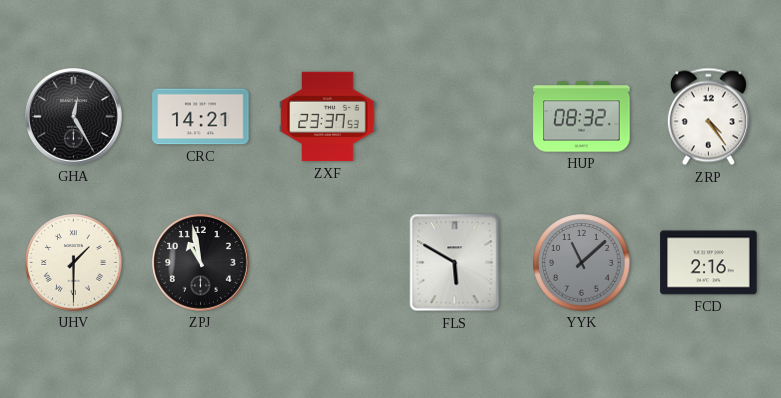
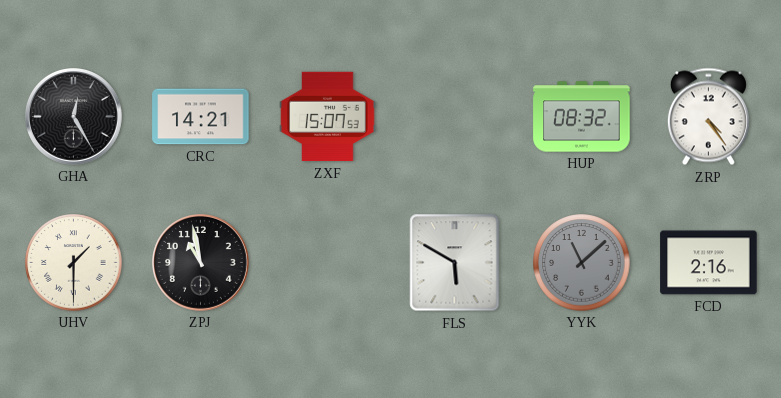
ZXF: 23:37 -> 15:07 (328, 117)
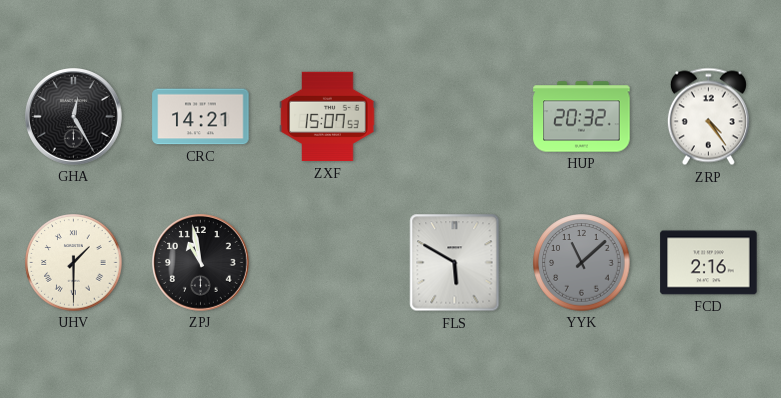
HUP: 08:32 -> 20:32 (582, 117)
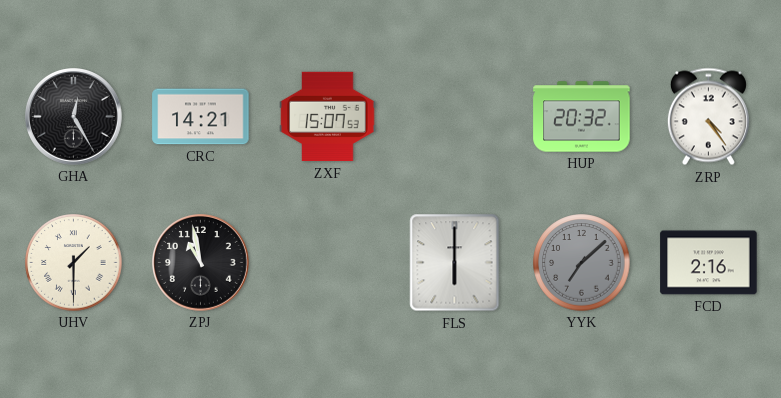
FLS: 5:50 -> 6:00 (455, 263)
YYK: 11:08 -> 7:08 (582, 263)
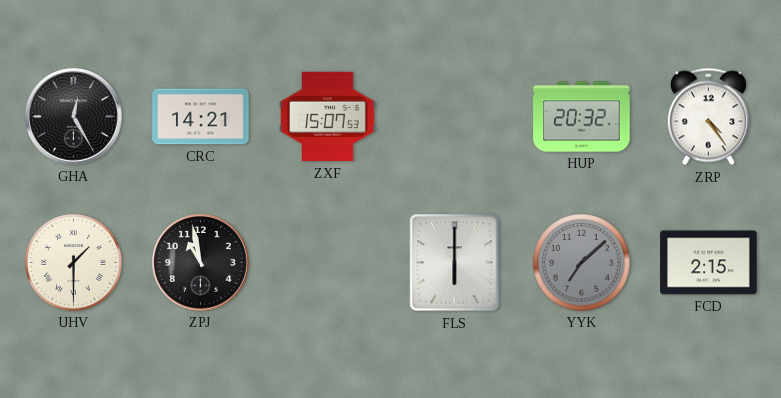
FCD: 2:16 -> 2:15 (709, 263)
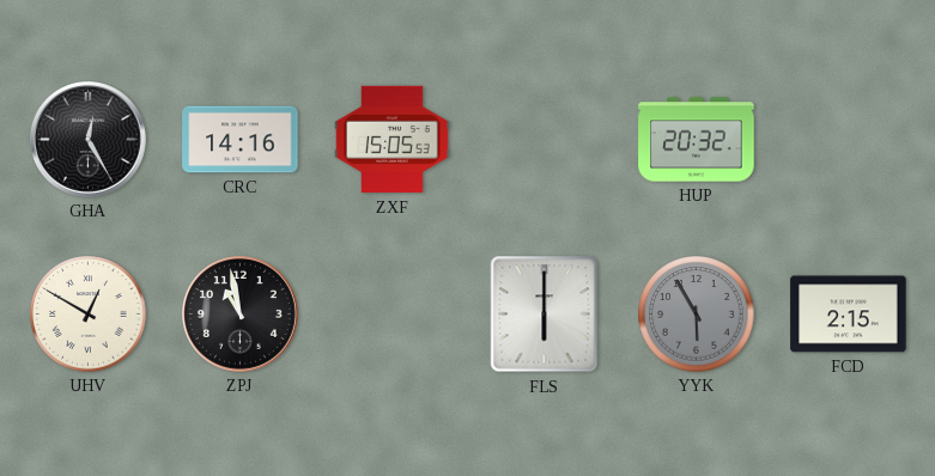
CRC: 14:21 -> 14:16 (241, 140)
ZXF: 15:07 -> 15:05 (393, 140)
ZRP: 4:24 -> none (708, 117)
UHV: 1:30 -> 12:50 (89, 315)
YYK: 7:08 -> 5:55 (697, 315)
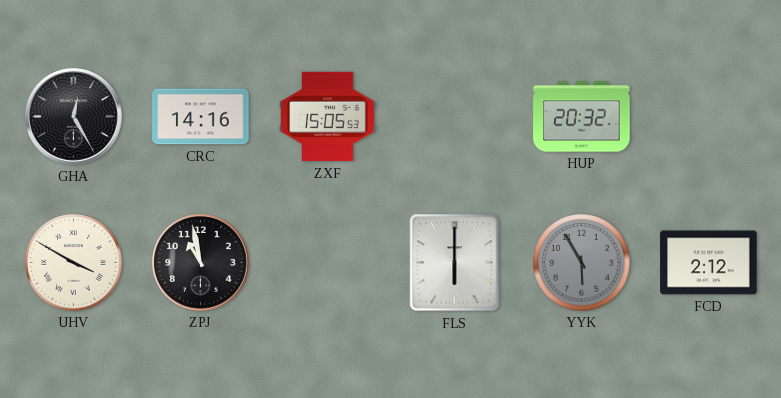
UHV: 12:50 -> 3:50 (74, 263)
FCD: 2:15 -> 2:12 (709, 263)
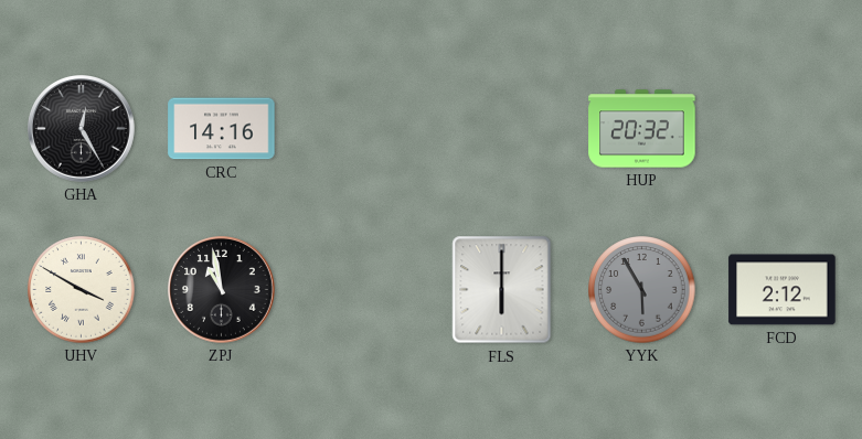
ZXF: 15:05 -> none (328, 117)
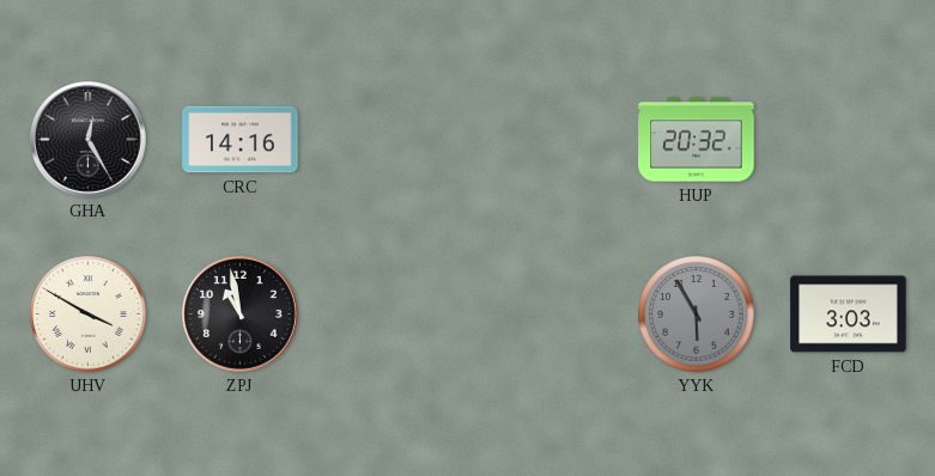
FLS: 6:00 -> none (502, 290)
FCD: 2:12 -> 3:03 (849, 315)
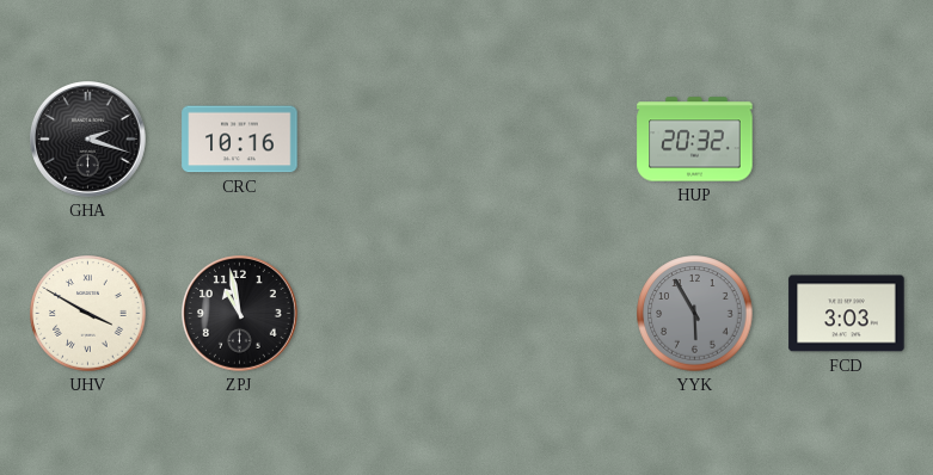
GHA: 12:25 -> 2:18 (88, 140)
CRC: 14:16 -> 10:16 (240, 140)
